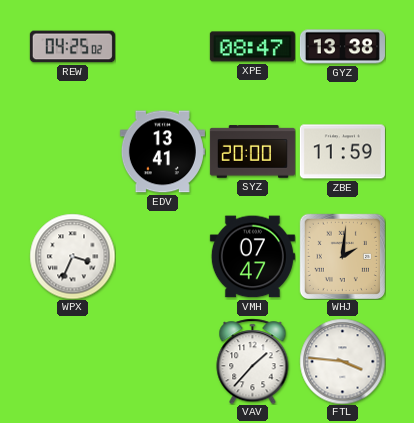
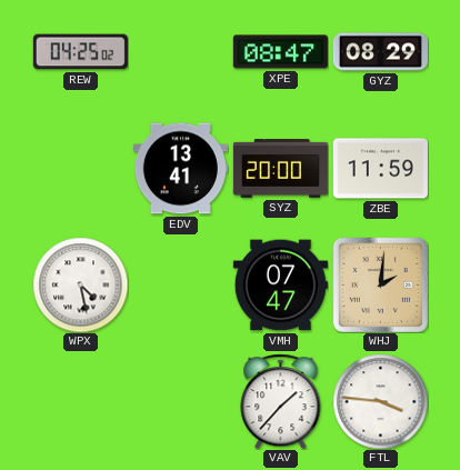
GYZ: 13:38 -> 08:29 (380, 52)
WPX: 3:34 -> 4:28 (80, 284)
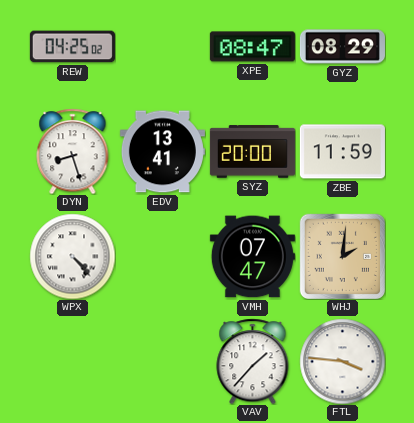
DYN: none -> 8:27 (73, 151)
WPX: 4:28 -> 4:23 (72, 256)
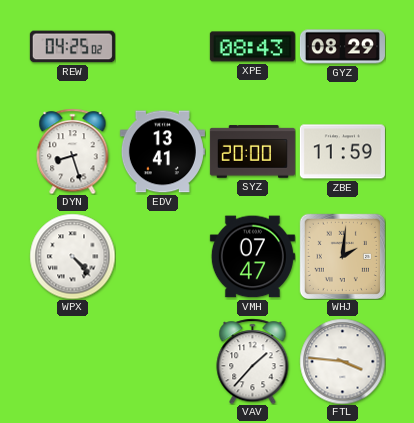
XPE: 08:47 -> 08:43 (252, 47)
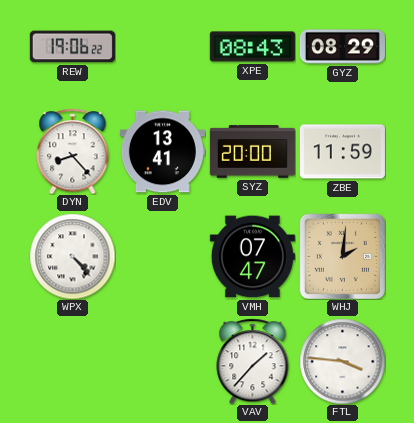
REW: 04:25 -> 19:06 (72, 47)
DYN: 8:27 -> 8:23 (73, 151)
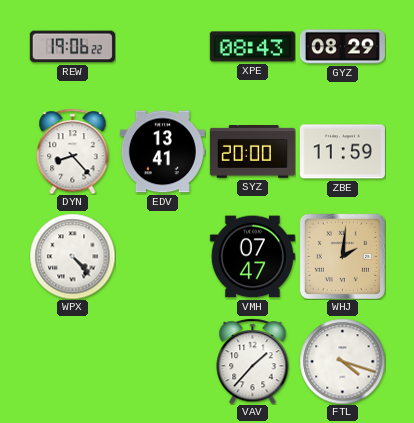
FTL: 3:46 -> 4:18 (342, 361)
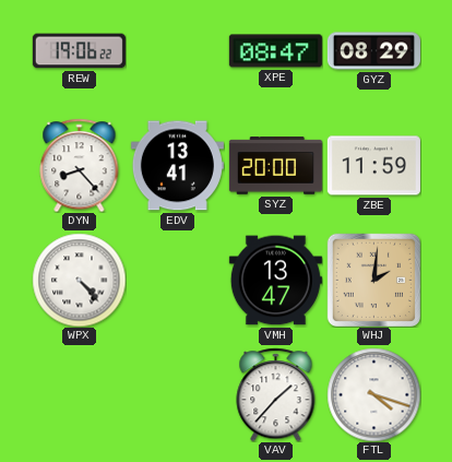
XPE: 08:43 -> 08:47 (275, 51)
VMH: 07:47 -> 13:47 (275, 281)
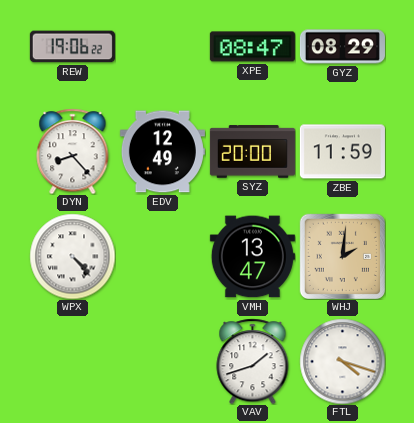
EDV: 13:41 -> 12:49 (162, 152)
VAV: 1:37 -> 1:42 (253, 361)
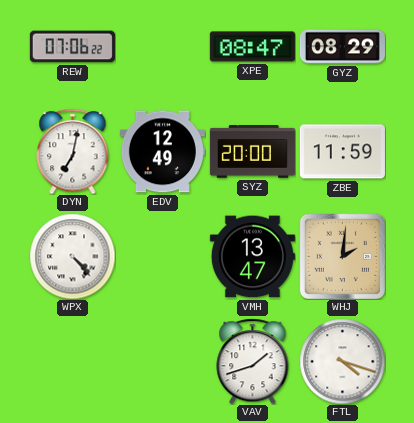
REW: 19:06 -> 07:06 (72, 47)
DYN: 8:23 -> 7:02 (73, 151)
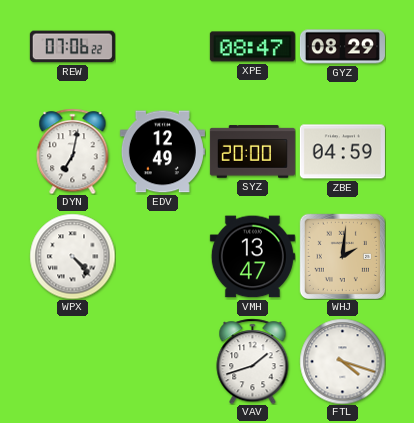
ZBE: 11:59 -> 04:59 (342, 152)
